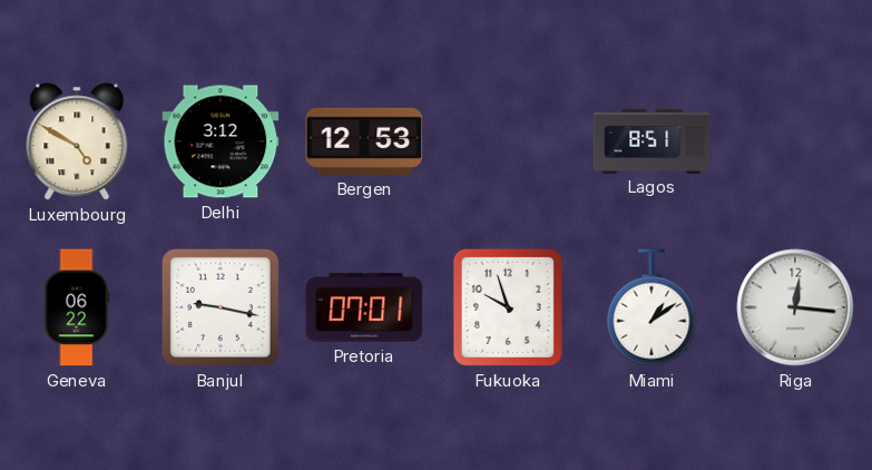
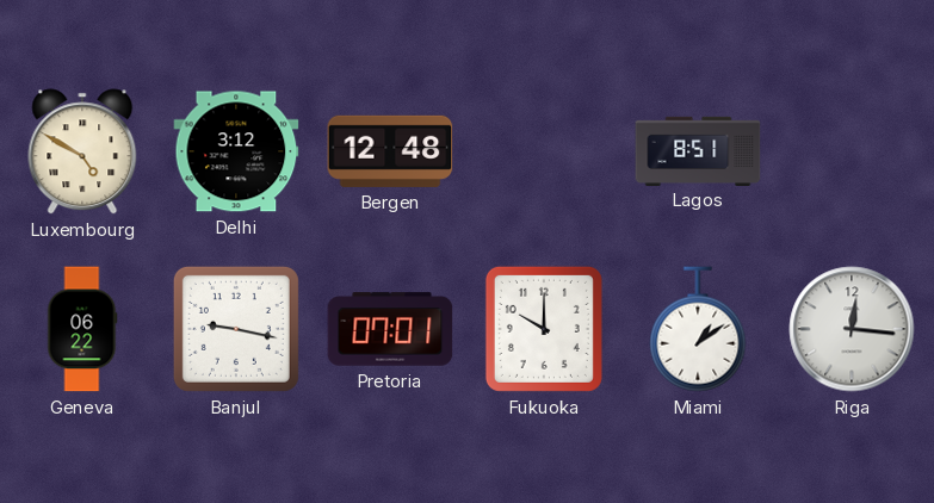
Bergen: 12:53 -> 12:48 (390, 151)
Fukuoka: 9:57 -> 10:00 (544, 329)
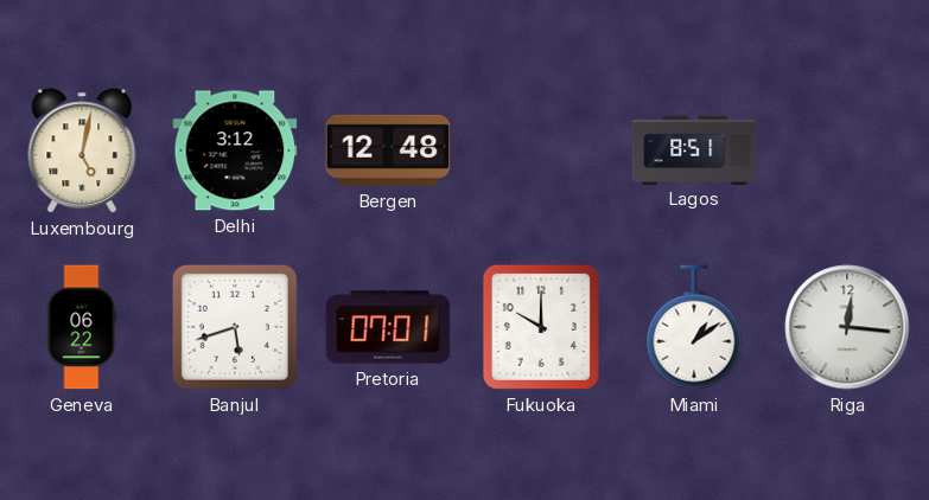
Luxembourg: 4:50 -> 5:02 (82, 150)
Banjul: 9:17 -> 5:42 (235, 327)
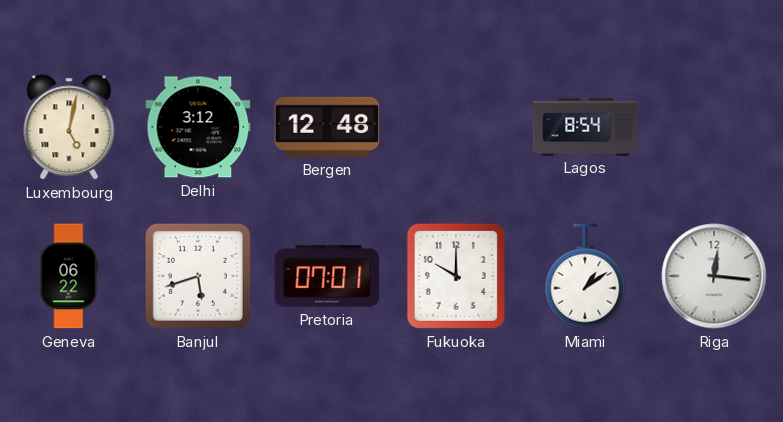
Lagos: 8:51 -> 8:54 (585, 126)
